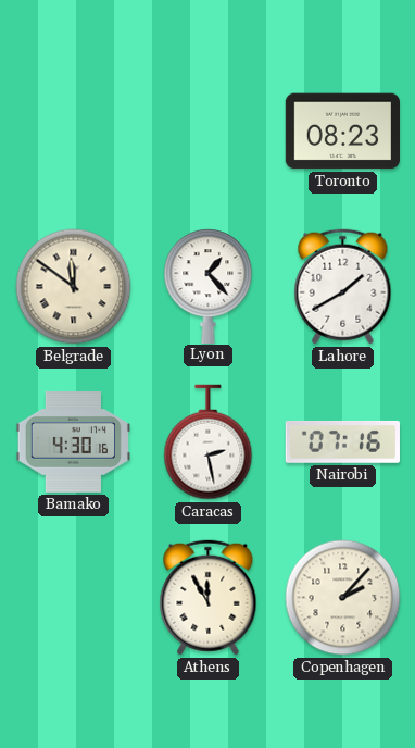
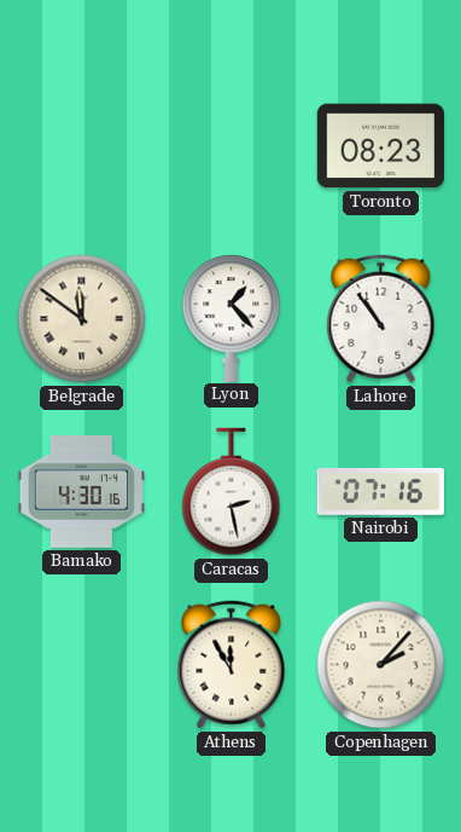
Lahore: 1:40 -> 10:54 (381, 319)
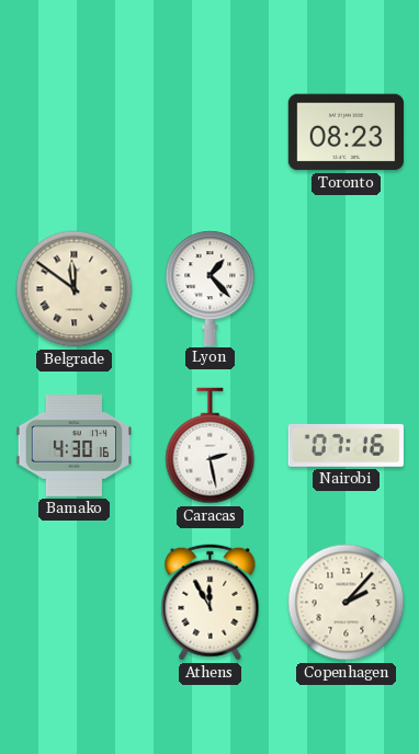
Lahore: 10:54 -> none (381, 319)
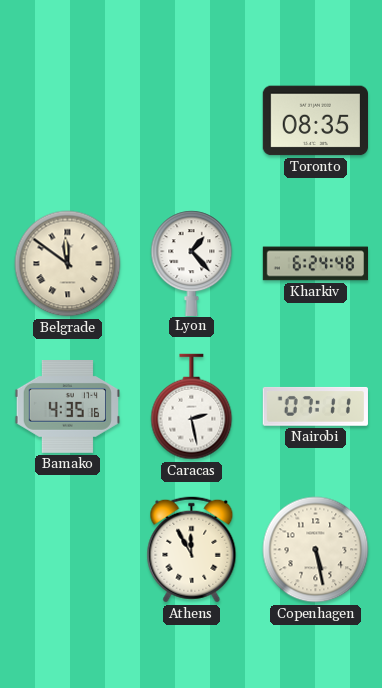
Toronto: 08:23 -> 08:35 (315, 121)
Kharkiv: none -> 6:24 (315, 264)
Bamako: 4:30 -> 4:35 (67, 407)
Nairobi: 07:16 -> 07:11 (315, 406)
Copenhagen: 2:07 -> 5:28 (316, 550)
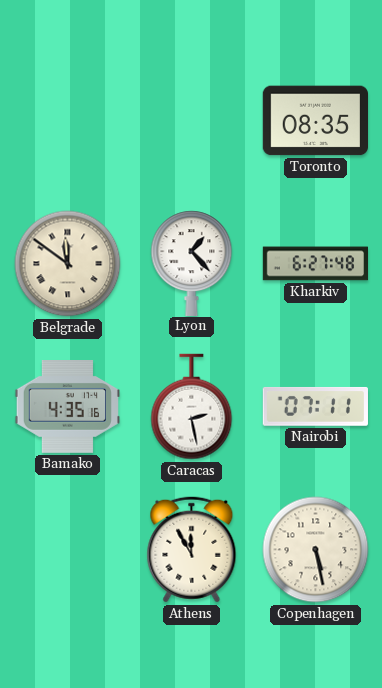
Kharkiv: 6:24 -> 6:27 (315, 264)
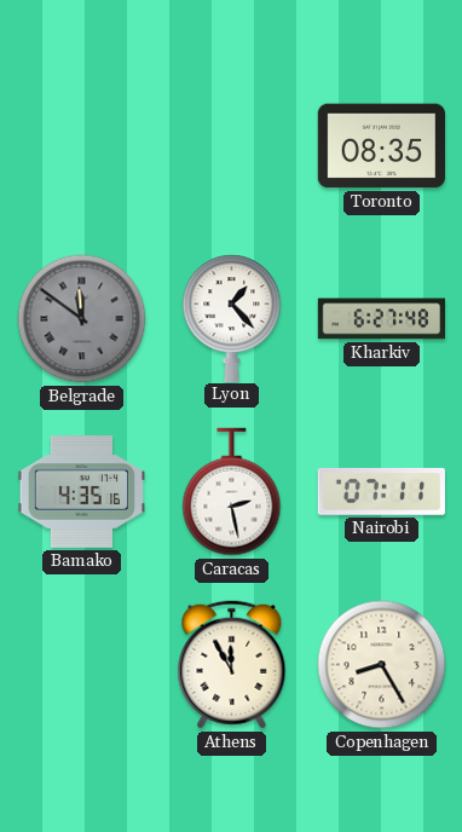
Belgrade dial: cream -> grey (82, 319)
Copenhagen: 5:28 -> 8:25 (382, 665)
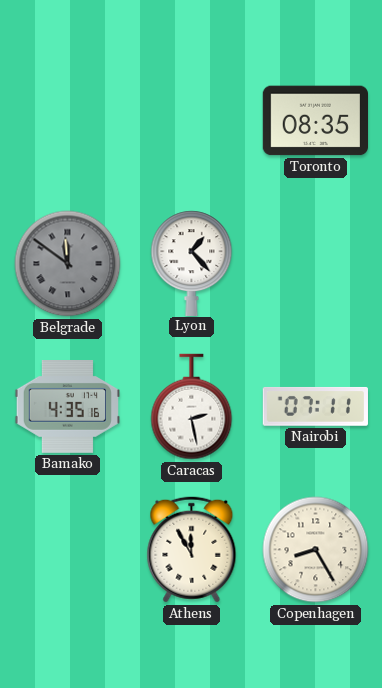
Kharkiv: 6:27 -> none (381, 319)
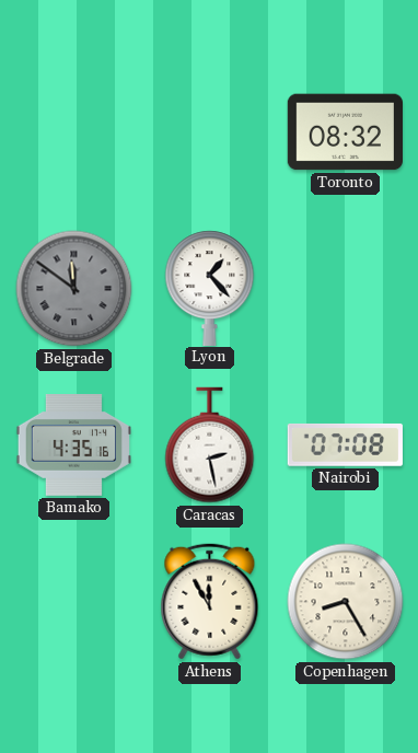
Toronto: 08:35 -> 08:32 (345, 132)
Nairobi: 07:11 -> 07:08 (345, 444)
